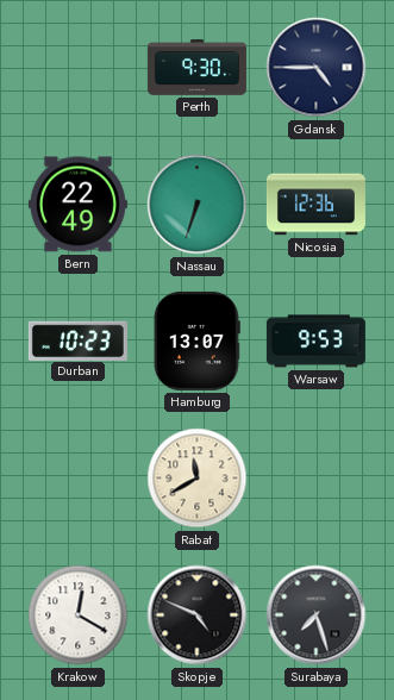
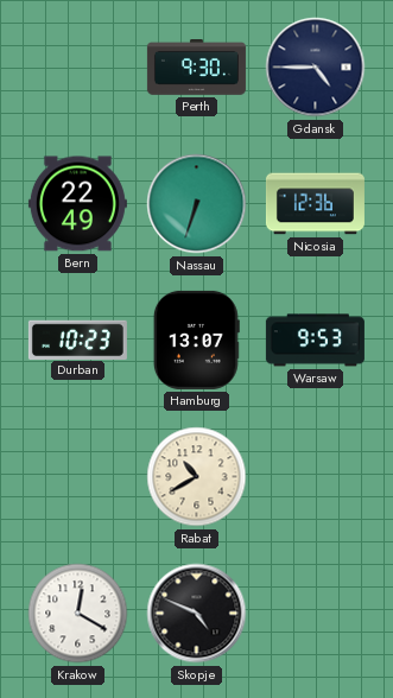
Rabat: 11:40 -> 10:40 (197, 477)
Surabaya: 7:27 -> none (317, 615)
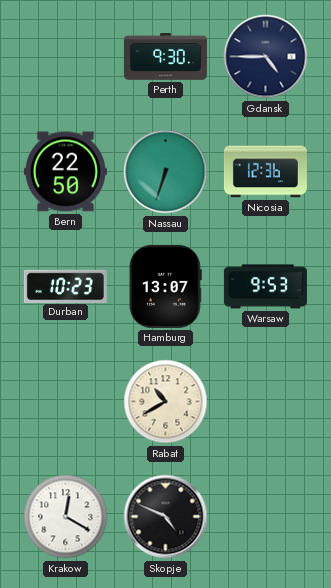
Bern: 22:49 -> 22:50 (65, 172)
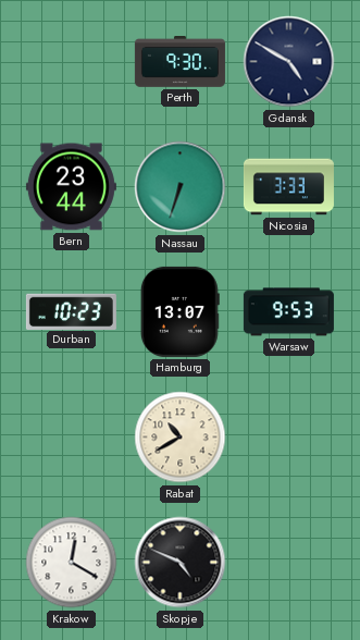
Gdansk: 4:45 -> 4:50 (289, 62)
Bern: 22:50 -> 23:44 (71, 187)
Nicosia: 12:36 -> 3:33 (288, 187)
